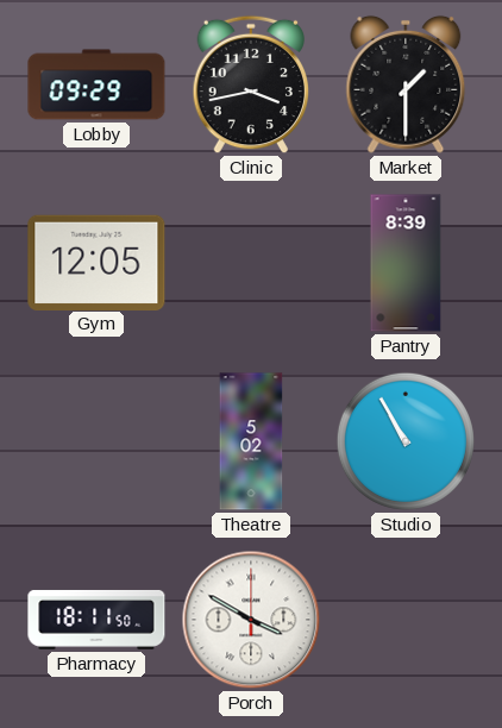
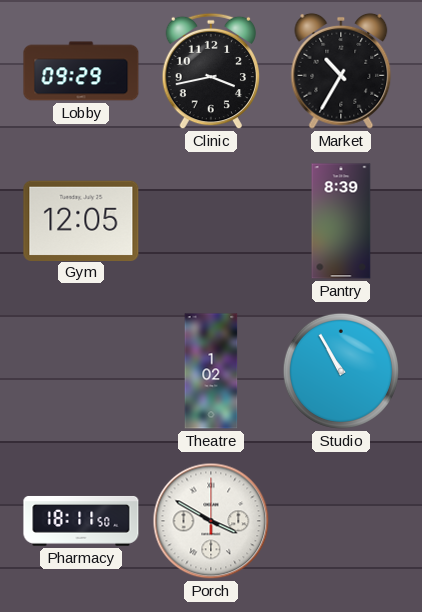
Market: 1:30 -> 10:35 (341, 71)
Theatre: 5:02 -> 1:02 (211, 371)
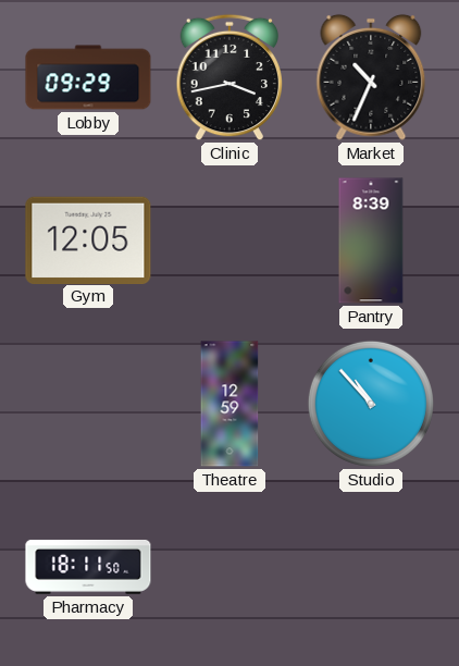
Market: 10:35 -> 10:34 (371, 77)
Theatre: 1:02 -> 12:59 (230, 404)
Studio: 10:55 -> 10:53 (371, 404)
Porch: 3:50 -> none (211, 521)
